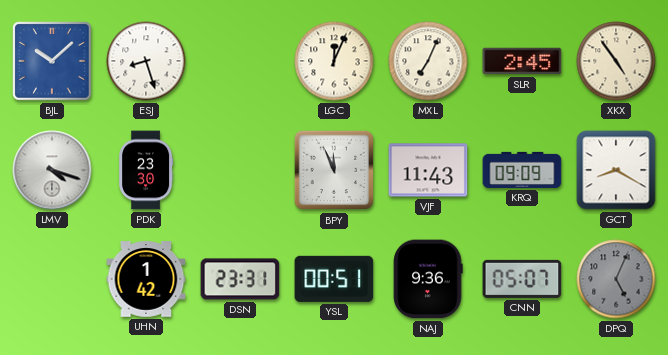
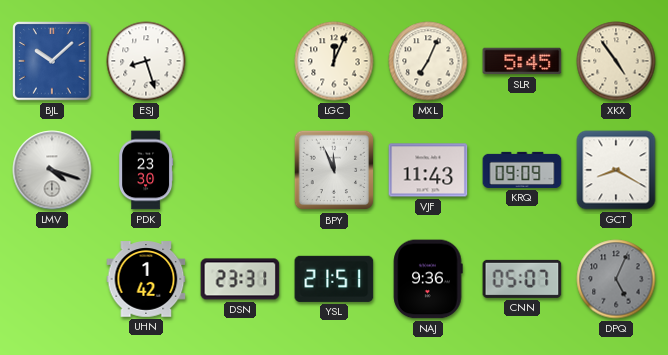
SLR: 2:45 -> 5:45 (522, 61)
YSL: 00:51 -> 21:51 (334, 279)
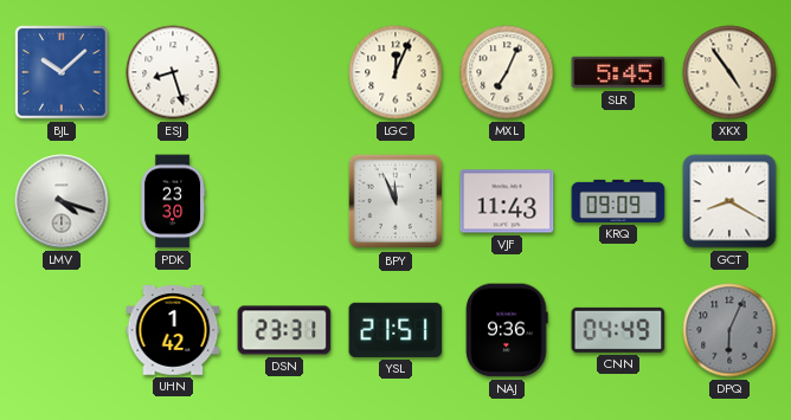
CNN: 05:07 -> 04:49 (618, 330)
DPQ: 5:04 -> 6:04 (729, 330)
